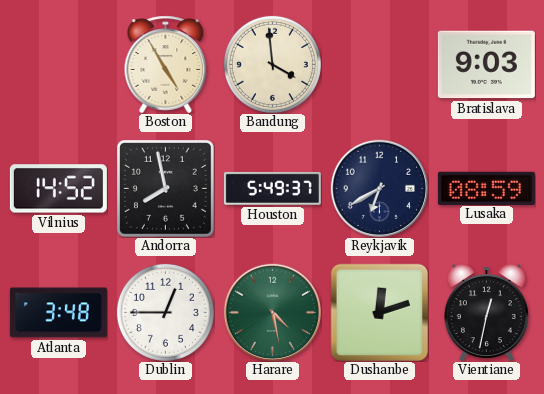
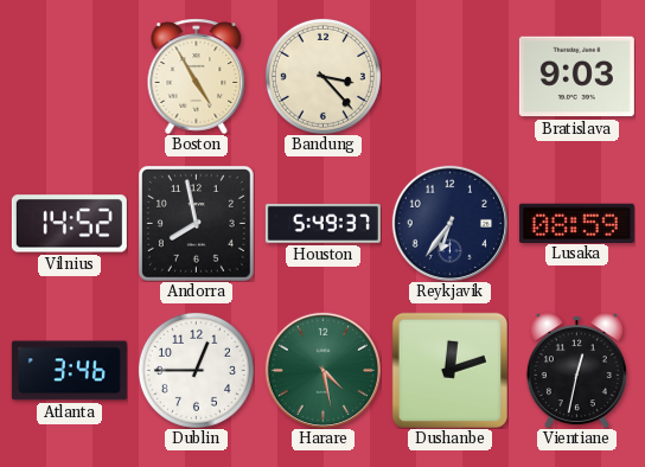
Bandung: 3:59 -> 3:23 (322, 76)
Reykjavik: 6:40 -> 6:36 (449, 223)
Atlanta: 3:48 -> 3:46 (69, 371)
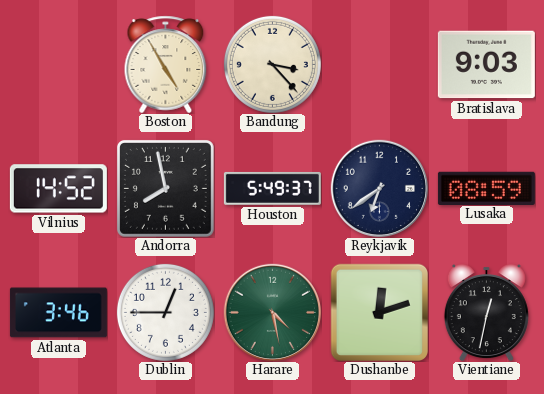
Reykjavik: 6:36 -> 6:39 (379, 188)
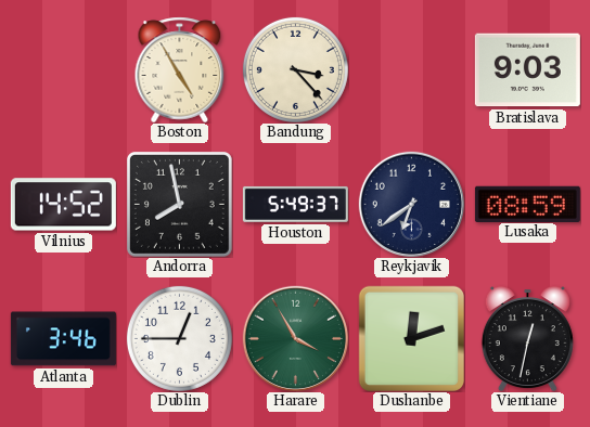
Harare: 4:28 -> 3:55 (295, 338)
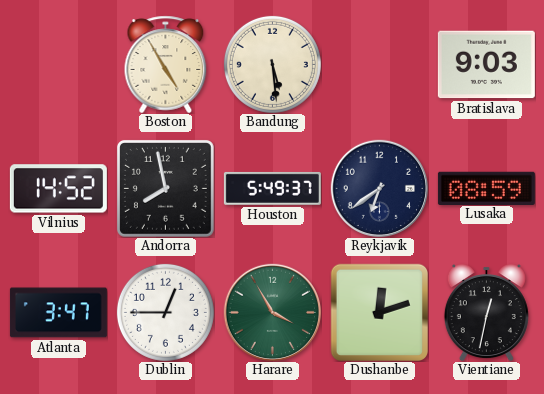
Bandung: 3:23 -> 5:29 (272, 64)
Atlanta: 3:46 -> 3:47 (58, 313)
